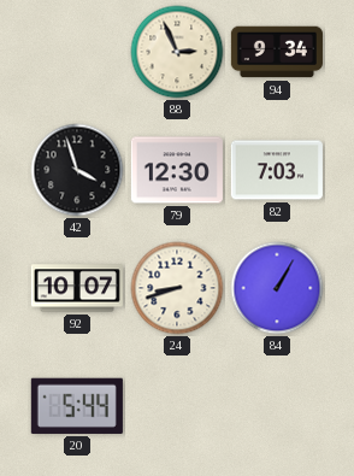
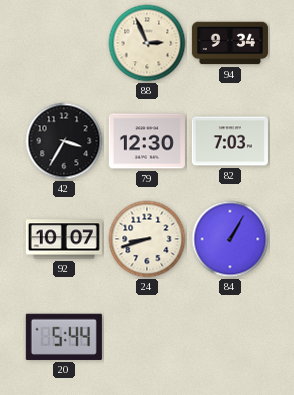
42: 3:57 -> 3:35 (64, 141)
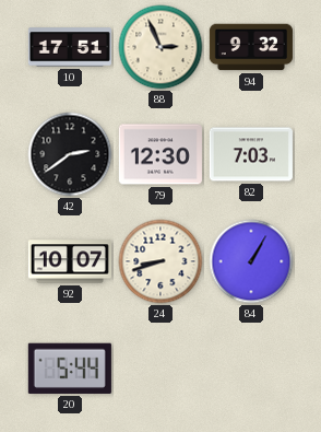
10: none -> 17:51 (70, 47)
94: 9:34 -> 9:32 (251, 47)
42: 3:35 -> 2:39 (70, 154)
